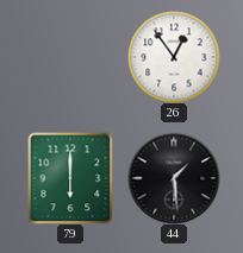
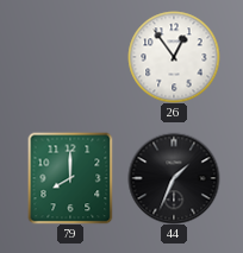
79: 6:00 -> 8:00 (70, 178)
44: 1:29 -> 1:34 (174, 178)
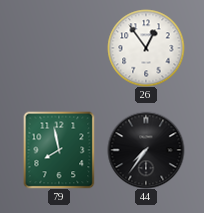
79: 8:00 -> 7:58 (59, 150)
44: 1:34 -> 7:36 (146, 150)
